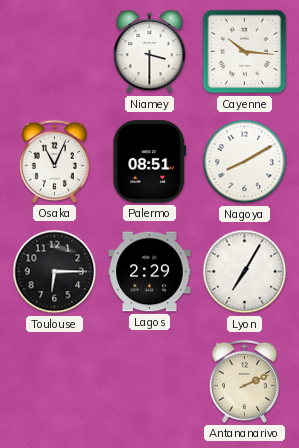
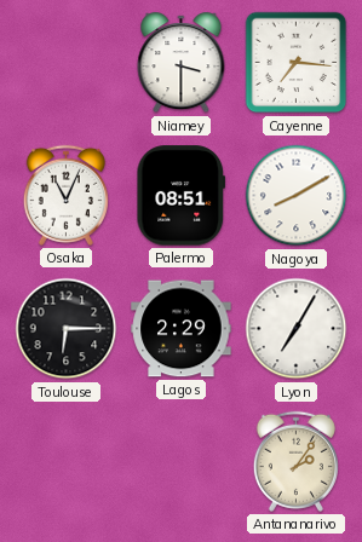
Cayenne: 10:16 -> 7:16 (297, 63)
Antananarivo: 2:11 -> 2:06 (295, 461)
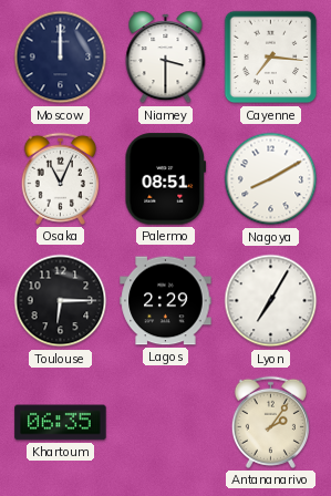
Moscow: none -> 12:00 (61, 58)
Khartoum: none -> 06:35 (61, 423)
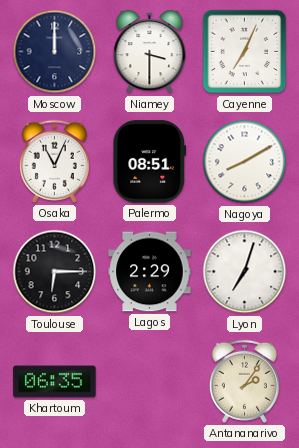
Cayenne: 7:16 -> 7:04 (245, 52)
Lyon: 7:05 -> 7:03 (245, 272)
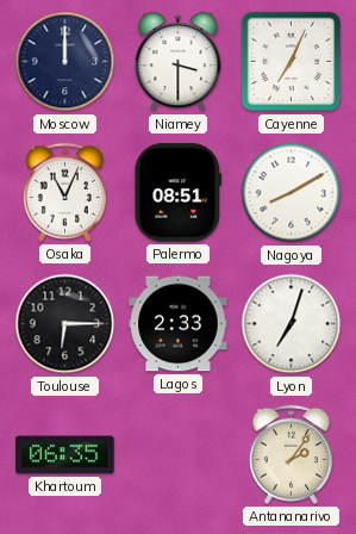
Lagos: 2:29 -> 2:33 (179, 324)
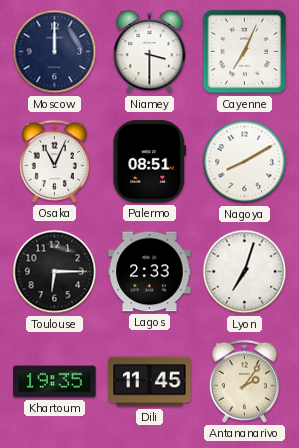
Khartoum: 06:35 -> 19:35 (55, 382)
Dili: none -> 11:45 (150, 382)
